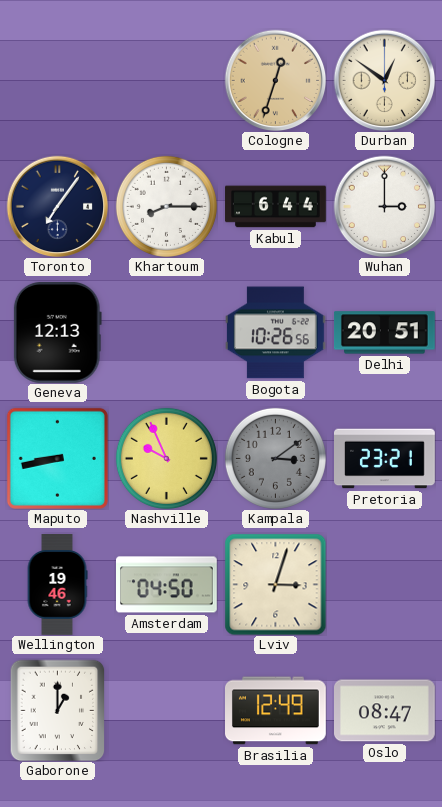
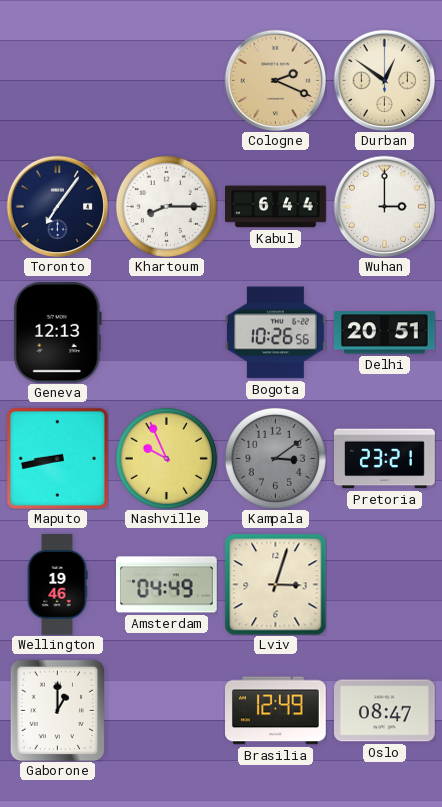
Cologne: 12:33 -> 2:19 (275, 80)
Amsterdam: 04:50 -> 04:49 (167, 585)
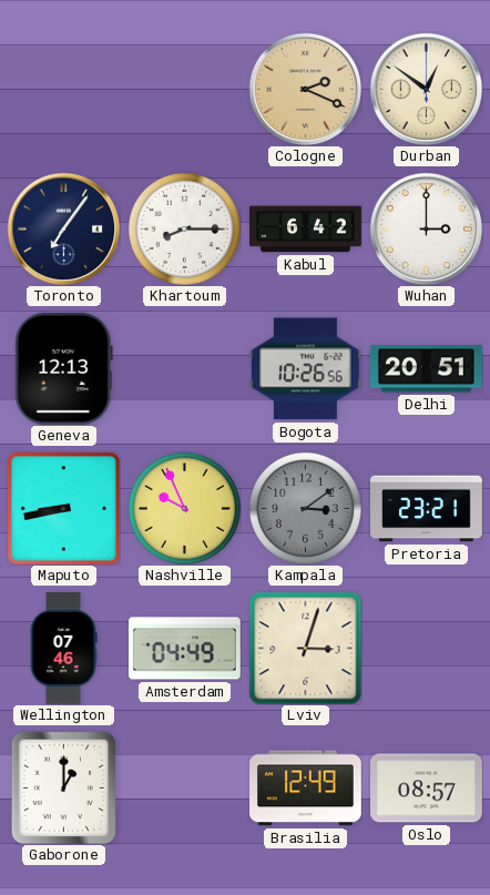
Kabul: 6:44 -> 6:42 (306, 230)
Wellington: 19:46 -> 07:46 (63, 649)
Oslo: 08:47 -> 08:57 (427, 789)
